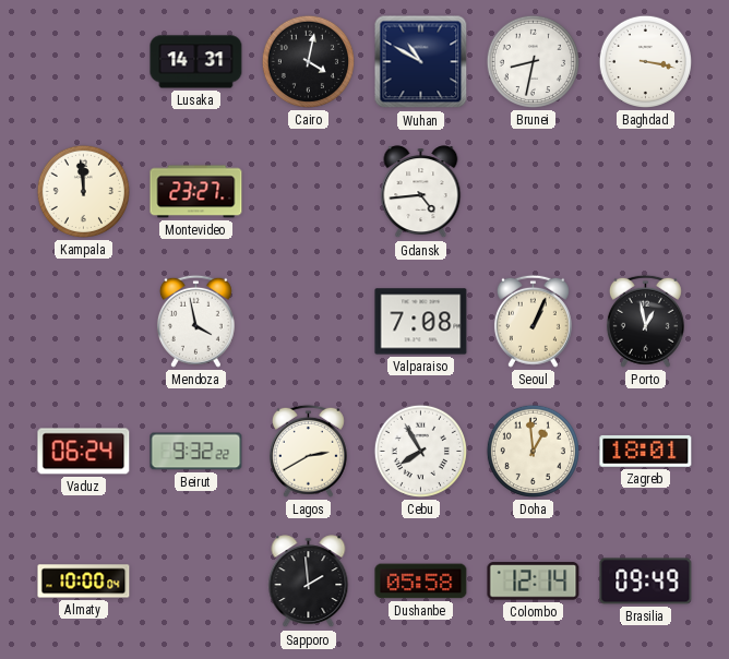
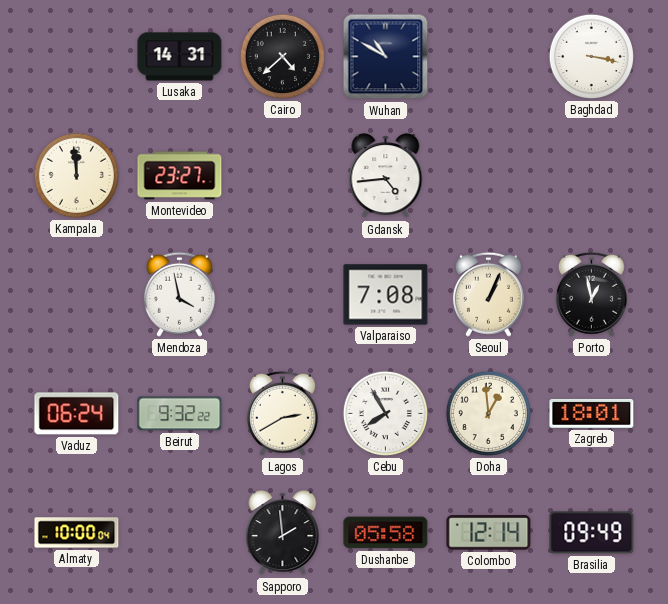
Cairo: 4:02 -> 4:38 (282, 56)
Brunei: 8:32 -> none (533, 61)
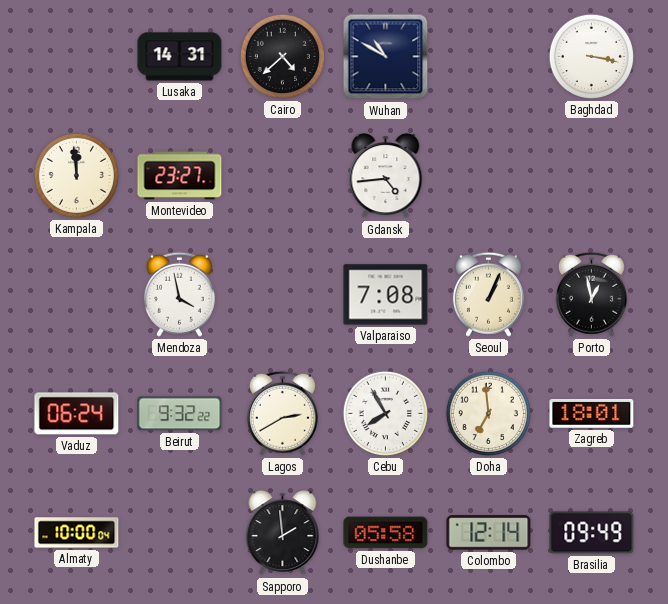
Doha: 12:59 -> 6:59 (488, 413)
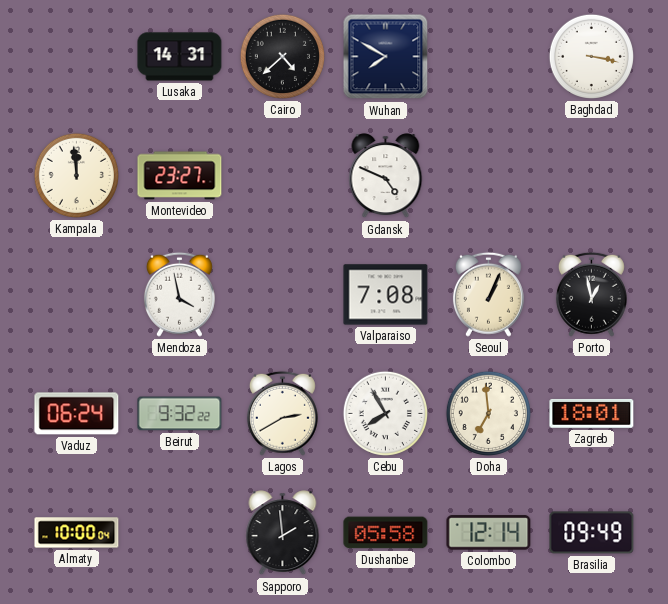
Wuhan: 10:50 -> 7:50 (386, 57)
Gdansk: 4:44 -> 4:49 (386, 176)
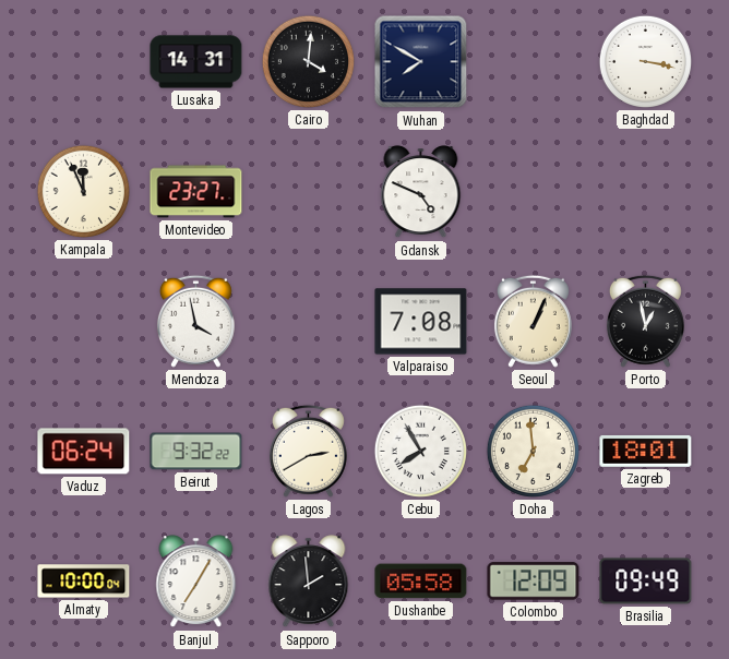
Cairo: 4:38 -> 4:01 (308, 61)
Kampala: 11:59 -> 11:56 (83, 191)
Banjul: none -> 7:05 (196, 582)
Colombo: 12:14 -> 12:09 (534, 582)
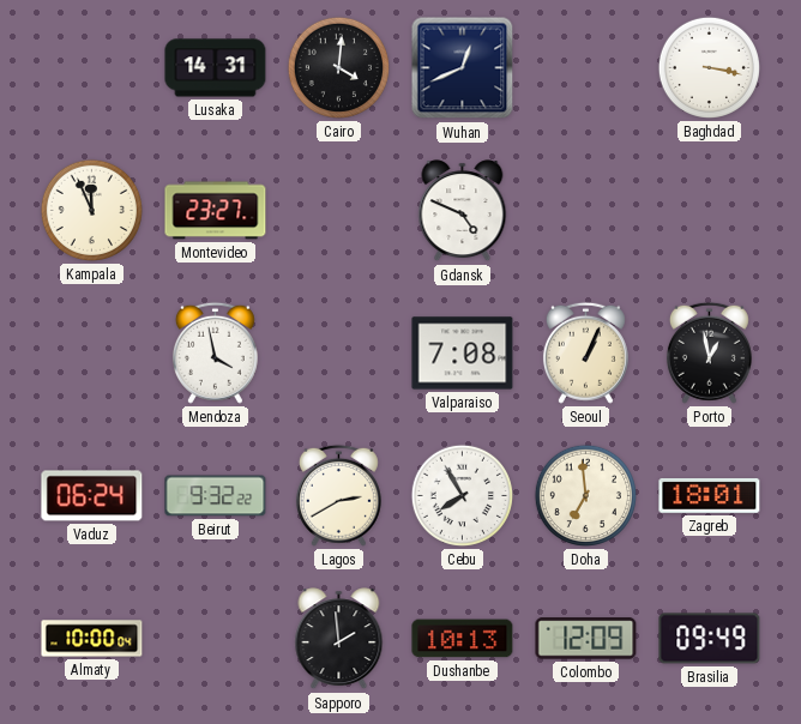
Wuhan: 7:50 -> 12:41 (463, 68)
Banjul: 7:05 -> none (196, 582)
Dushanbe: 05:58 -> 10:13 (463, 639)
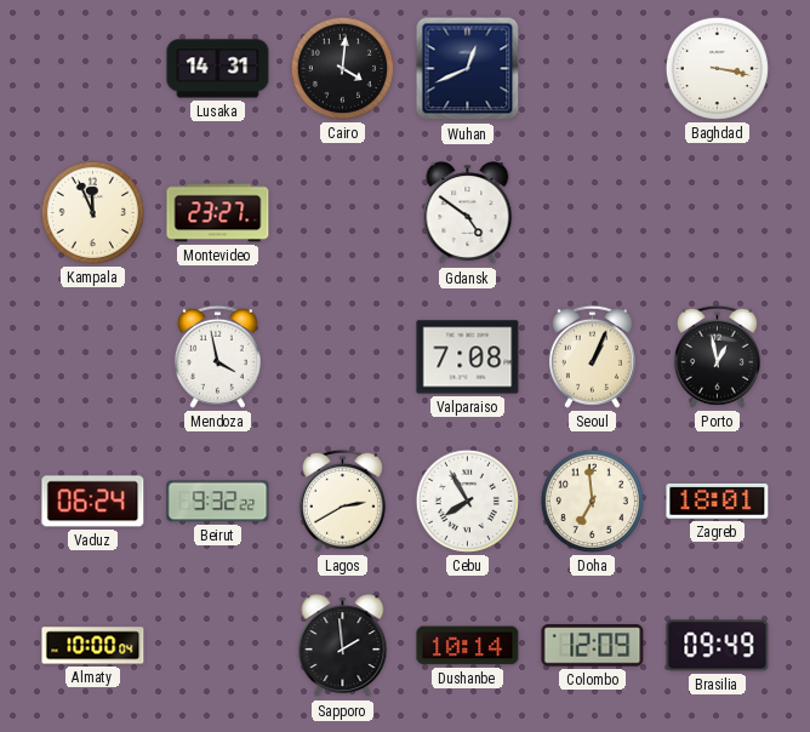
Gdansk: 4:49 -> 4:51 (468, 213)
Dushanbe: 10:13 -> 10:14 (468, 646)
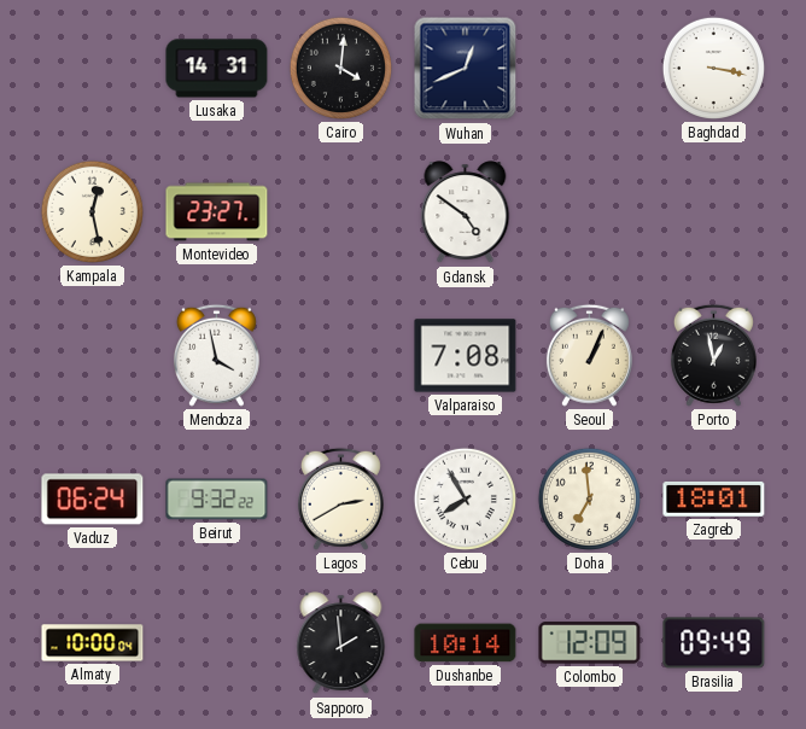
Kampala: 11:56 -> 12:28 (92, 211)
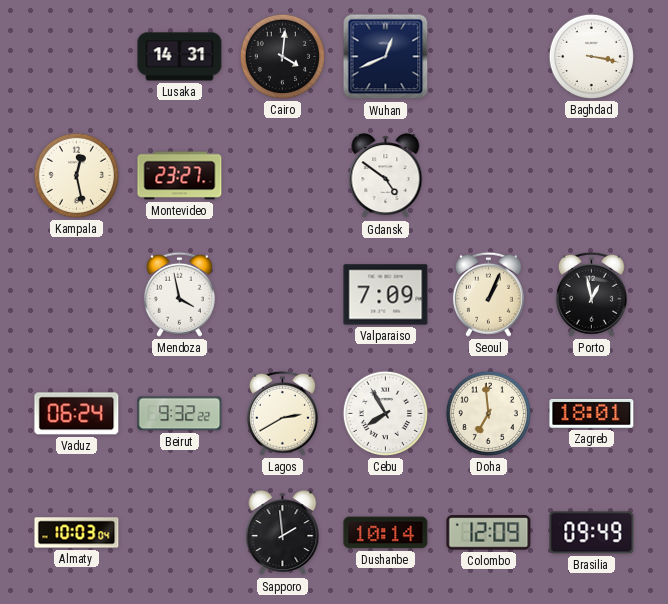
Valparaiso: 7:08 -> 7:09 (386, 295)
Almaty: 10:00 -> 10:03 (77, 533)
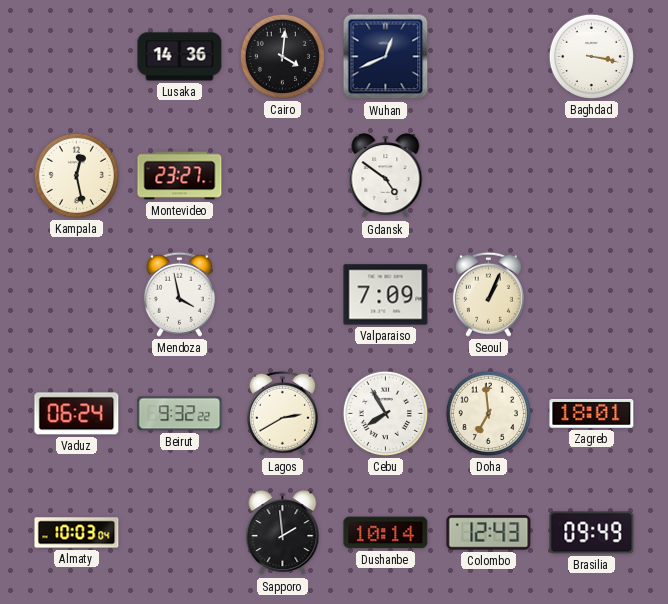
Lusaka: 14:31 -> 14:36 (180, 57)
Porto: 12:58 -> none (591, 294)
Colombo: 12:09 -> 12:43 (489, 533)
